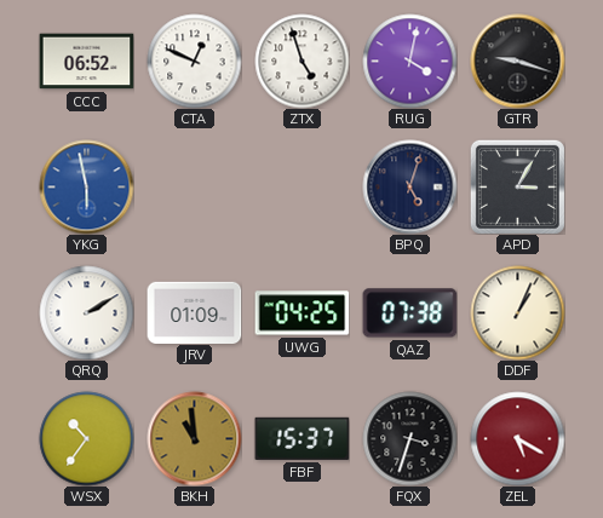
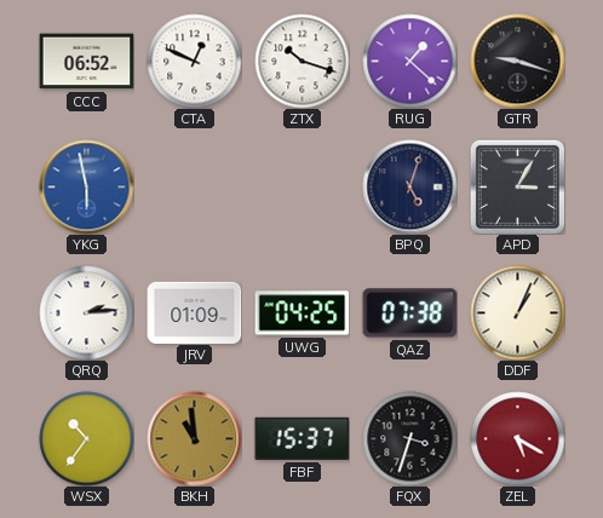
ZTX: 4:57 -> 10:18 (301, 61)
RUG: 4:02 -> 1:22 (409, 61)
QRQ: 2:10 -> 2:14 (86, 312)
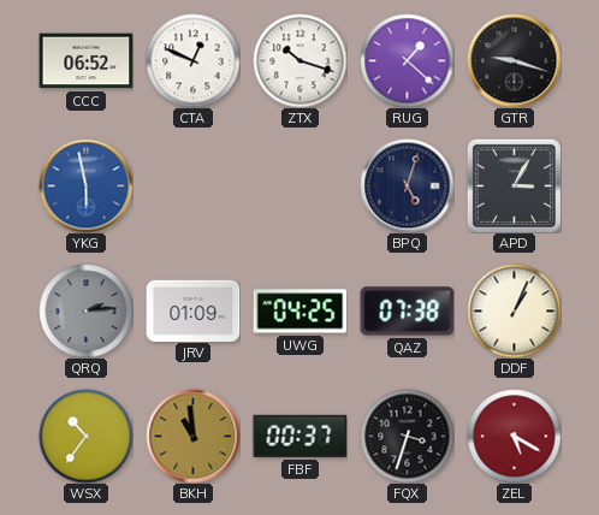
QRQ dial: white -> grey (85, 310)
FBF: 15:37 -> 00:37 (299, 436)
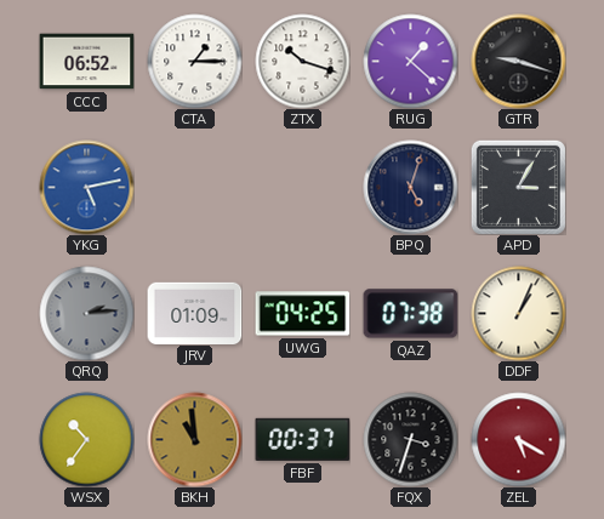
CTA: 12:49 -> 1:15 (194, 61)
YKG: 5:58 -> 5:13 (86, 187)
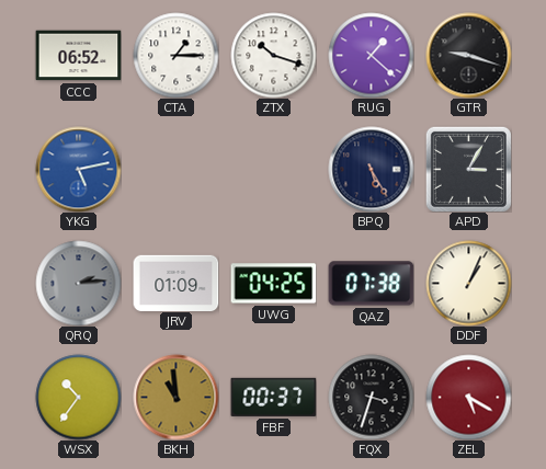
BPQ: 5:03 -> 5:25 (371, 169)
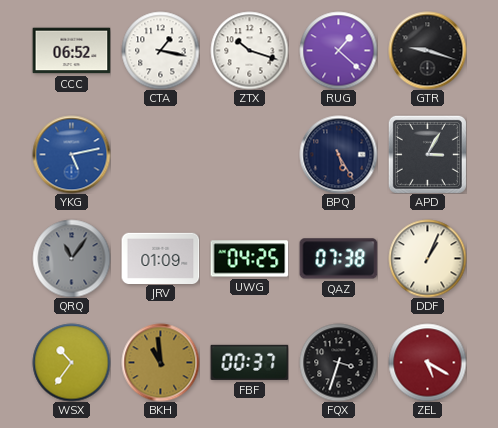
CTA: 1:15 -> 1:17 (160, 50)
QRQ: 2:14 -> 11:06 (71, 258)
